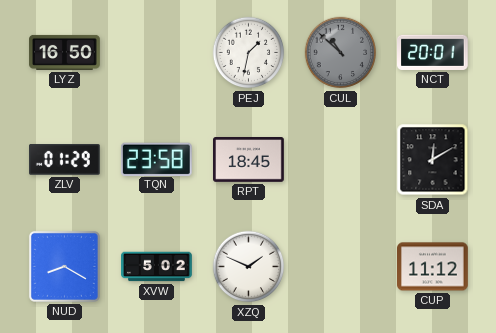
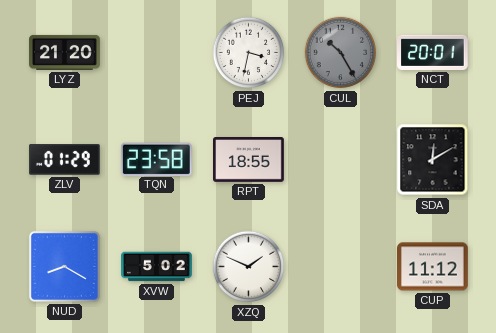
LYZ: 16:50 -> 21:20 (65, 52)
PEJ: 1:32 -> 3:32 (249, 53)
CUL: 10:52 -> 10:25 (341, 53)
RPT: 18:45 -> 18:55 (249, 160)
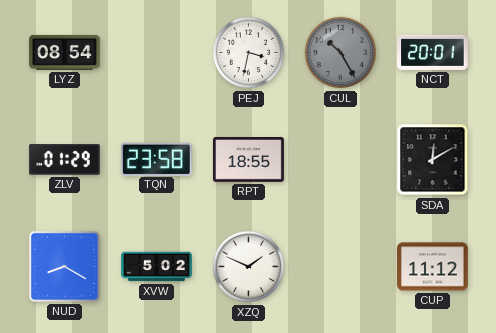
LYZ: 21:20 -> 08:54 (65, 52)
